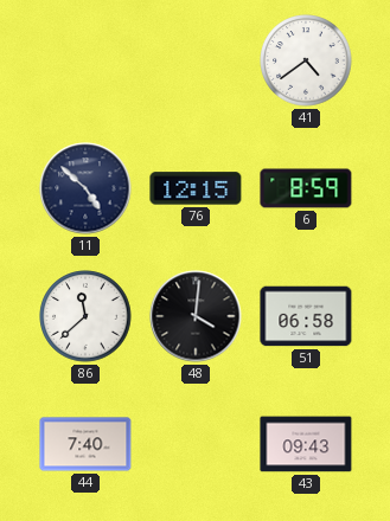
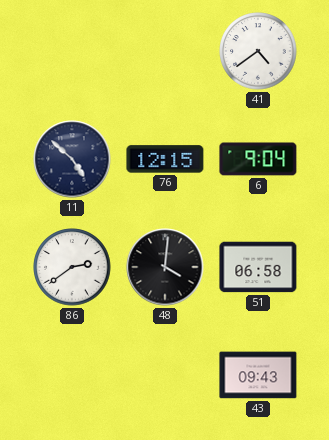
6: 8:59 -> 9:04 (258, 159)
86: 11:38 -> 2:39 (72, 267)
44: 7:40 -> none (85, 444)
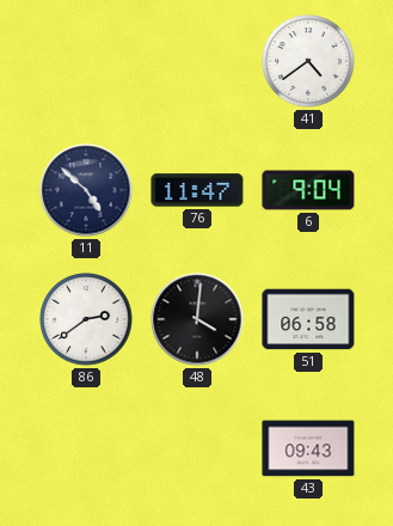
76: 12:15 -> 11:47 (197, 190)
